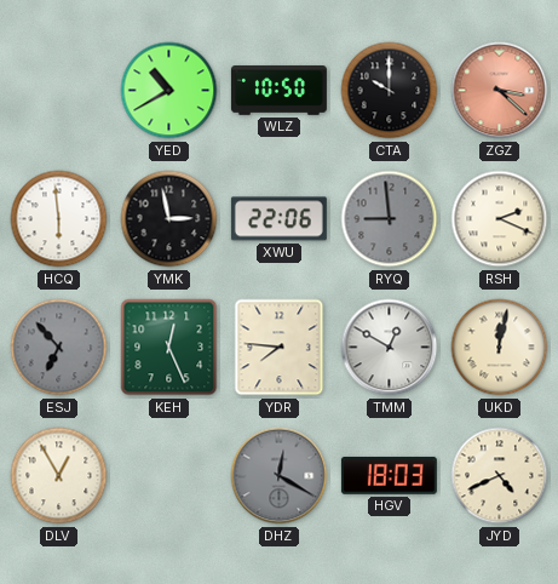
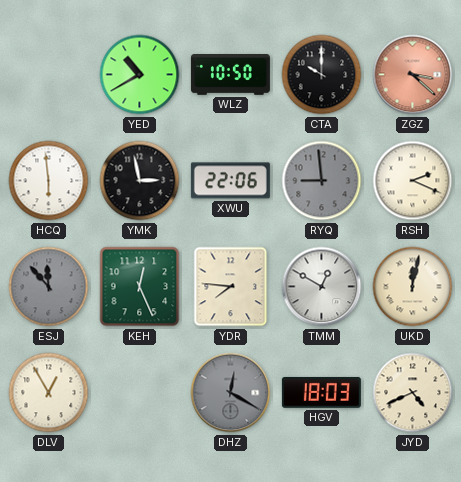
ESJ: 6:53 -> 11:53 (49, 287)
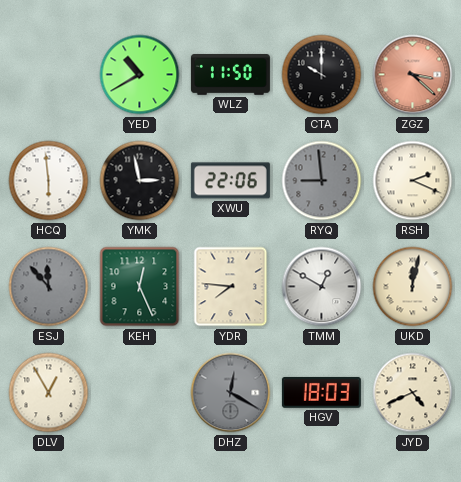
WLZ: 10:50 -> 11:50 (230, 75)
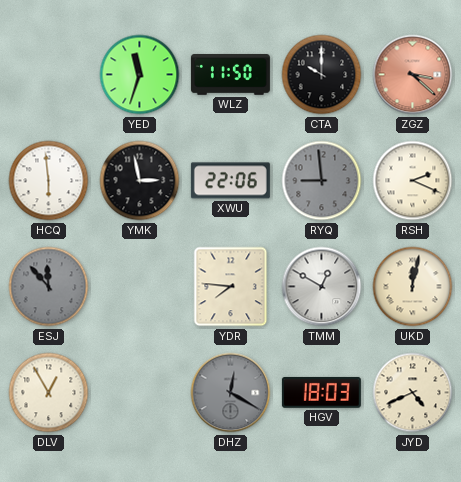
YED: 10:40 -> 11:33 (140, 75)
KEH: 12:26 -> none (140, 287)
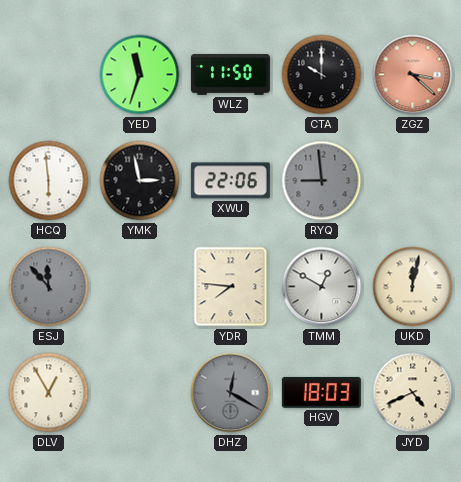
RSH: 2:19 -> none (413, 181)
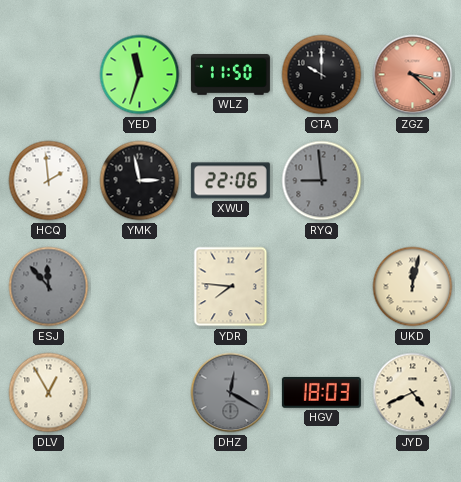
HCQ: 5:59 -> 1:59 (49, 181)
TMM: 12:50 -> none (322, 287)
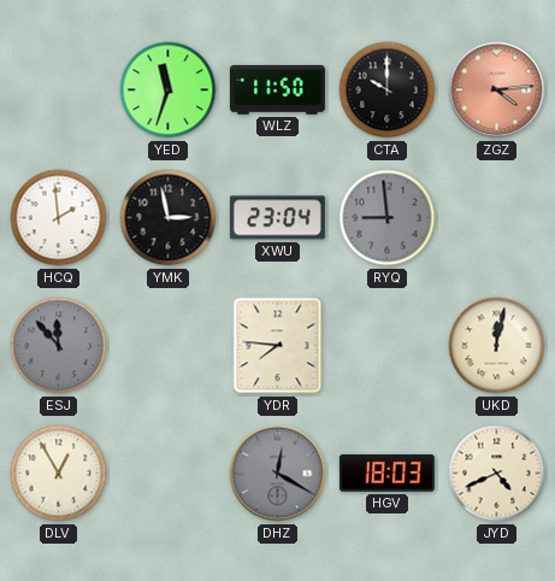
ZGZ: 3:22 -> 4:14 (497, 90)
XWU: 22:06 -> 23:04 (277, 218)
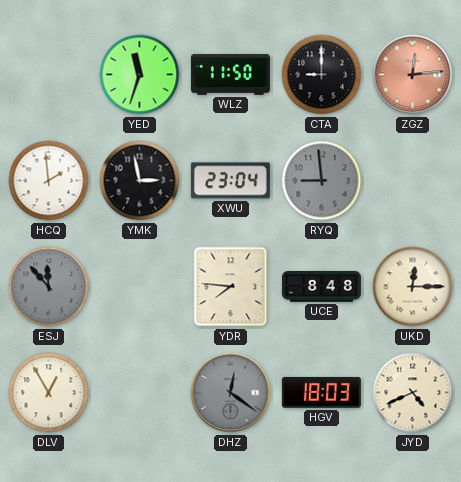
CTA: 10:00 -> 9:00 (322, 75)
ZGZ: 4:14 -> 12:14 (413, 75)
UCE: none -> 8:48 (321, 287)
UKD: 12:02 -> 12:15 (413, 287)
DHZ: 12:20 -> 12:21 (231, 393)
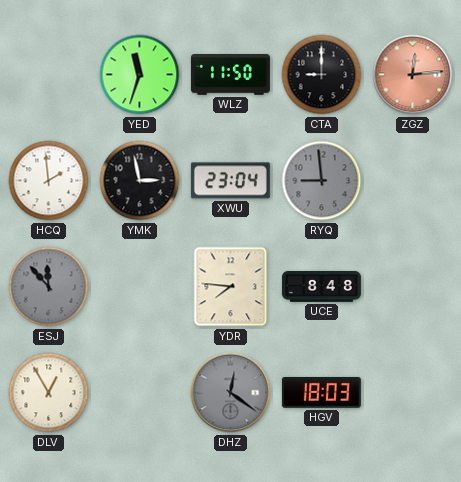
UKD: 12:15 -> none (413, 287)
JYD: 4:41 -> none (413, 393)
